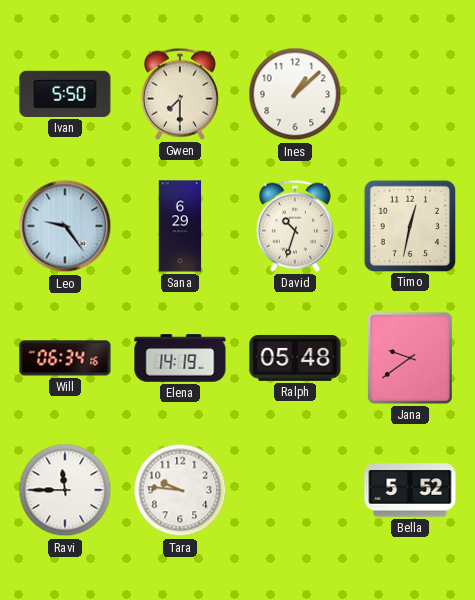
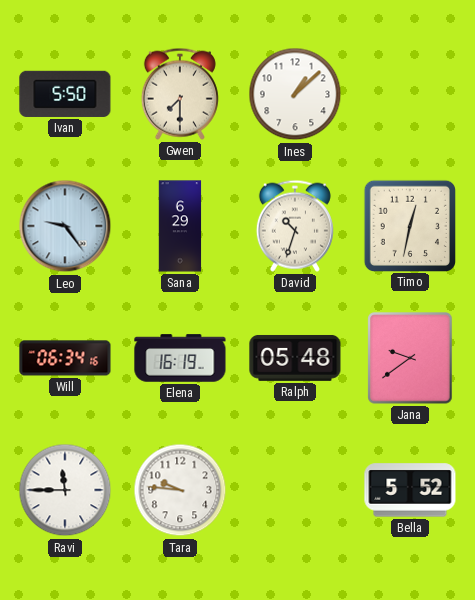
Elena: 14:19 -> 16:19 (180, 358)
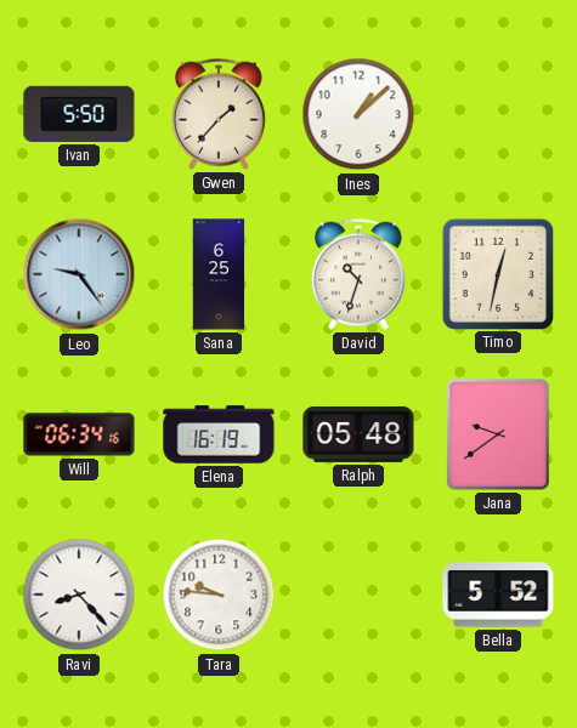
Gwen: 7:30 -> 1:37 (219, 114)
Sana: 6:29 -> 6:25 (219, 274)
Ravi: 11:45 -> 8:23 (79, 595)
